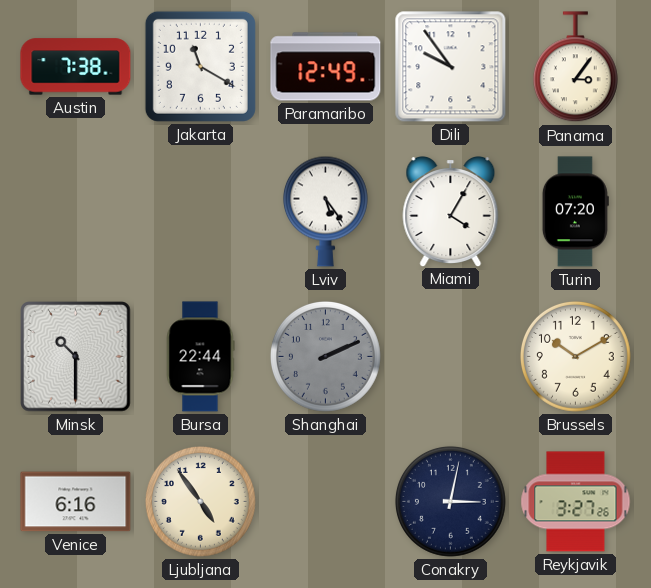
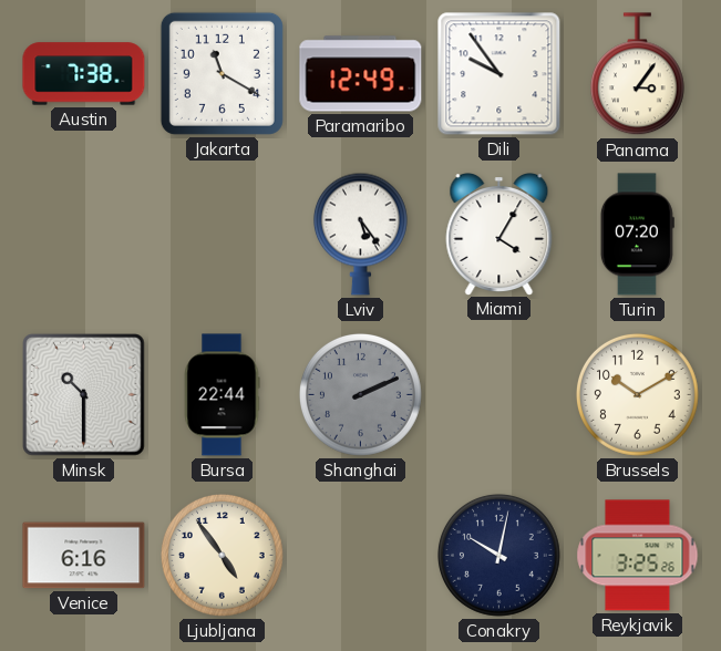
Conakry: 3:02 -> 10:02 (498, 555)
Reykjavik: 3:27 -> 3:25 (638, 556)
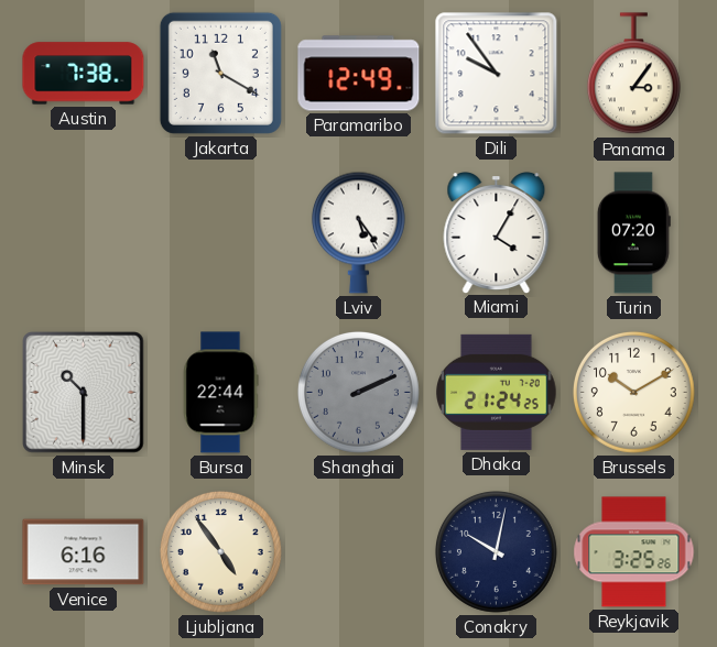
Dhaka: none -> 21:24 (497, 392)
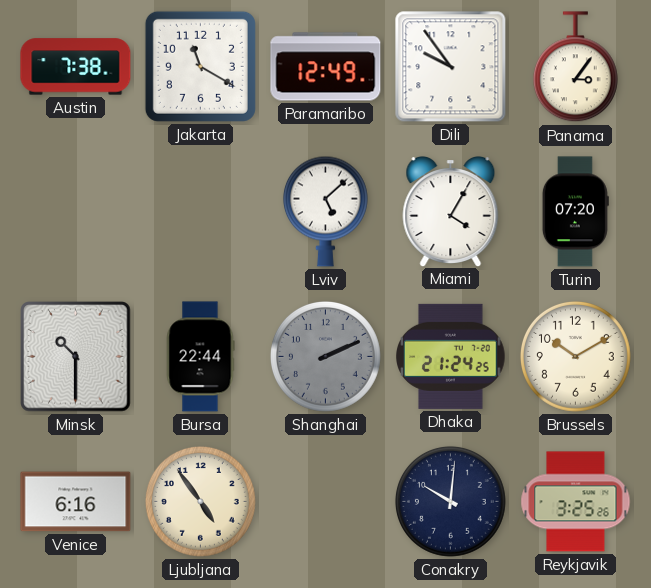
Lviv: 5:24 -> 5:08 (325, 211)
Conakry: 10:02 -> 10:01 (450, 501)
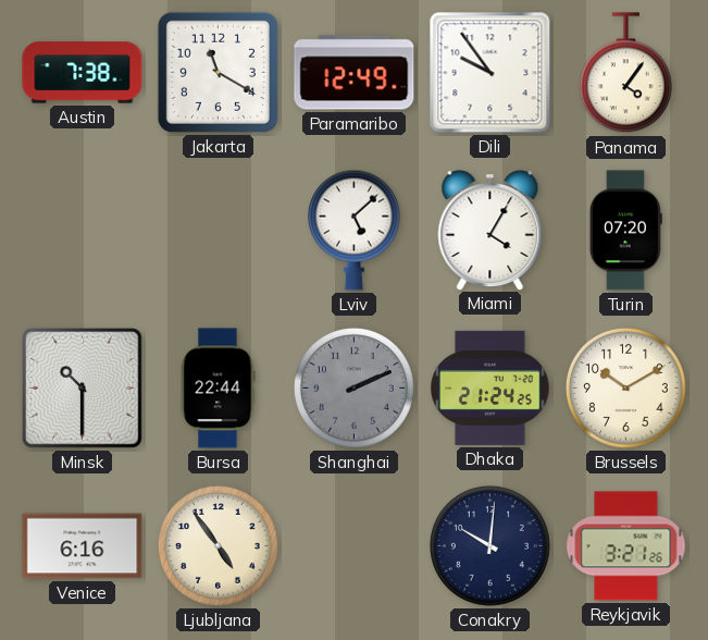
Panama: 3:06 -> 4:06 (625, 73)
Reykjavik: 3:25 -> 3:21 (626, 546)
